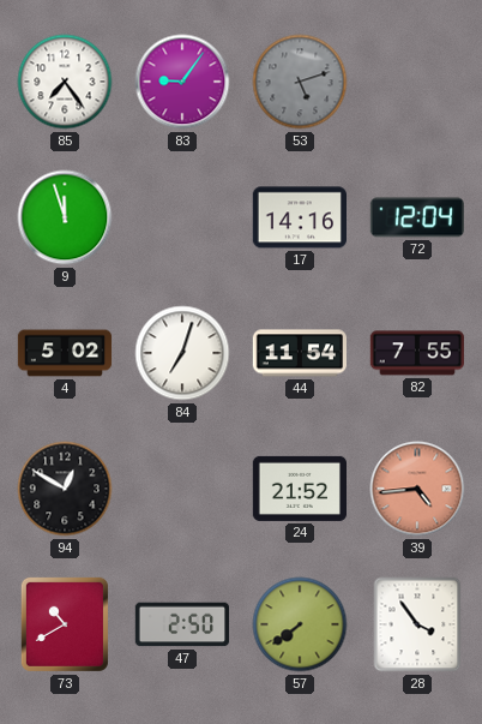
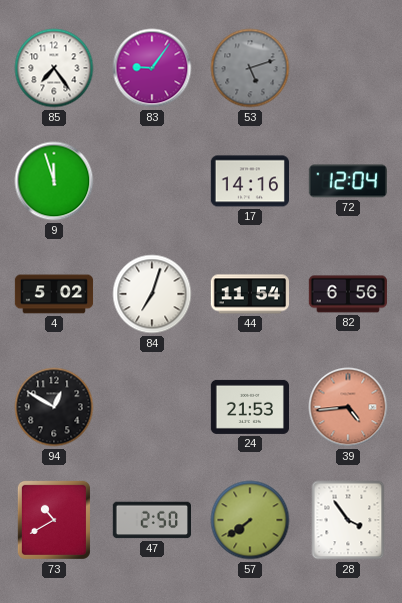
82: 7:55 -> 6:56 (348, 294)
24: 21:52 -> 21:53 (249, 407)
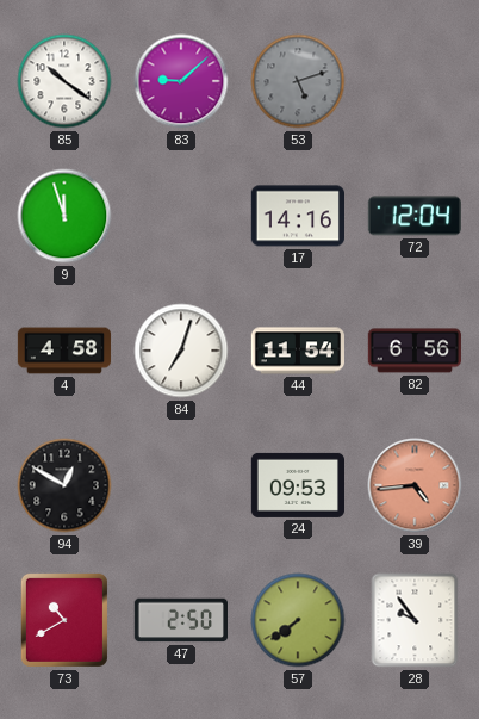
85: 7:24 -> 10:21 (64, 81)
83: 9:06 -> 9:08 (181, 81)
4: 5:02 -> 4:58 (64, 351)
24: 21:53 -> 09:53 (297, 485)
28: 3:54 -> 9:54 (415, 620)
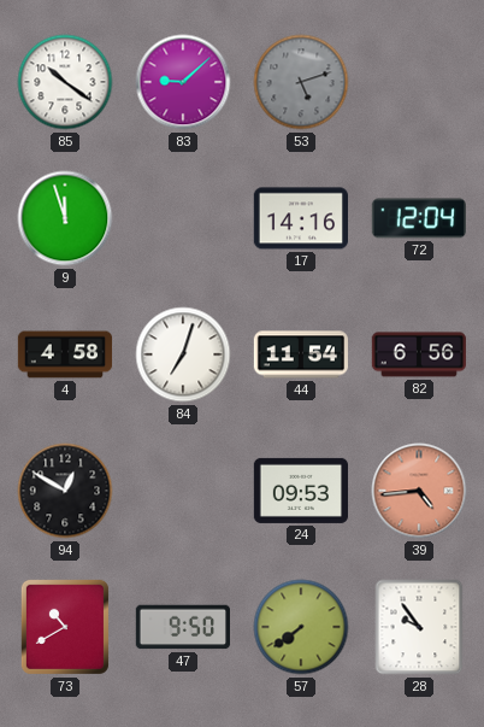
47: 2:50 -> 9:50 (182, 627)
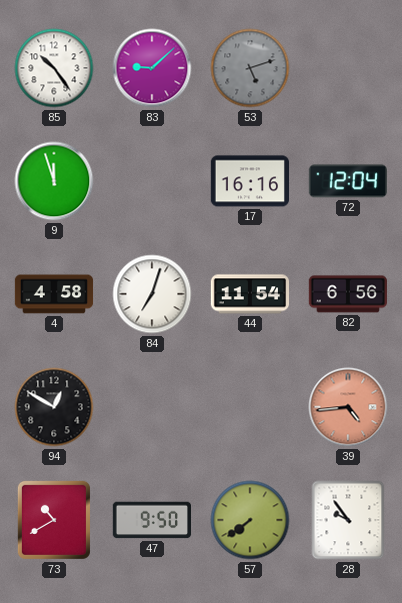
85: 10:21 -> 10:24 (54, 68)
17: 14:16 -> 16:16 (249, 181)
24: 09:53 -> none (300, 491)
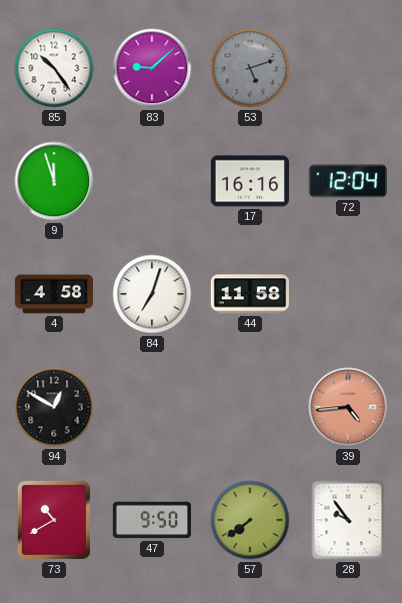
44: 11:54 -> 11:58 (249, 294)
82: 6:56 -> none (348, 294)
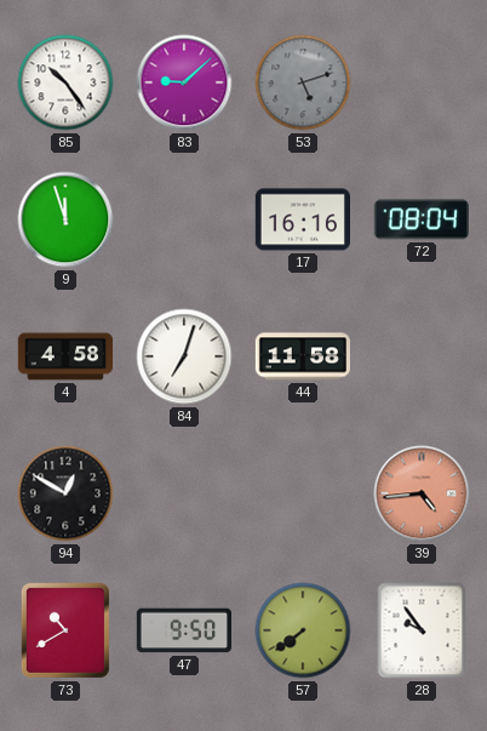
72: 12:04 -> 08:04 (422, 219)
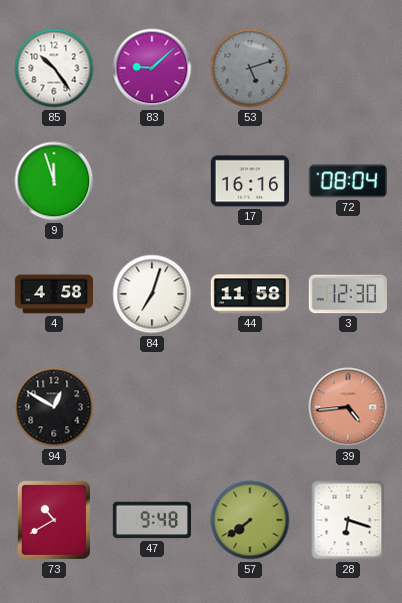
3: none -> 12:30 (348, 294)
47: 9:50 -> 9:48 (151, 520)
28: 9:54 -> 6:18 (348, 520)
